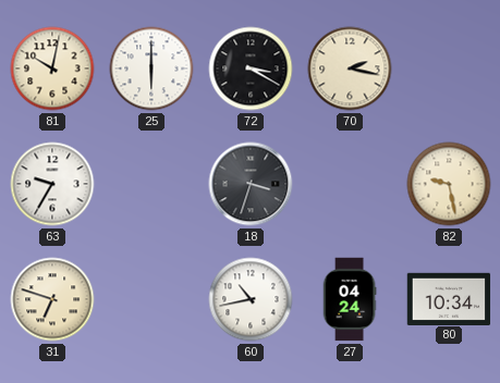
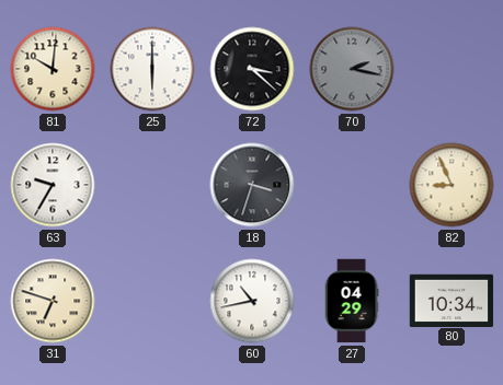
81: 10:02 -> 10:01 (53, 69)
72: 3:20 -> 3:22 (252, 69)
70 dial: cream -> grey (352, 69)
82: 9:28 -> 8:56 (451, 185)
27: 04:24 -> 04:29 (352, 301)
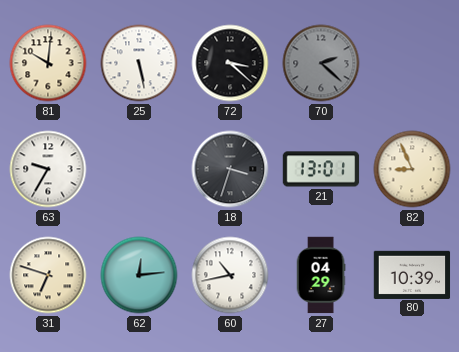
25: 6:00 -> 5:28 (139, 63)
70: 2:17 -> 2:22 (321, 63)
21: none -> 13:01 (321, 169)
62: none -> 12:14 (139, 275)
80: 10:34 -> 10:39 (412, 274)
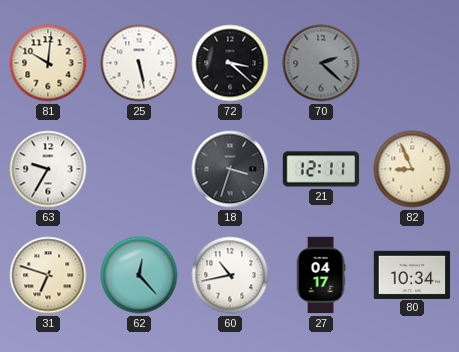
21: 13:01 -> 12:11 (321, 169)
62: 12:14 -> 12:23 (139, 275)
27: 04:29 -> 04:17 (321, 275)
80: 10:39 -> 10:34 (412, 274)
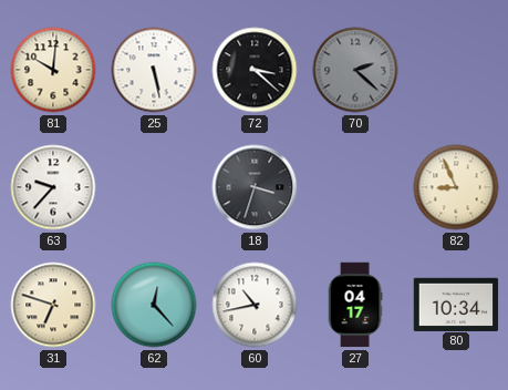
63: 9:35 -> 9:37 (53, 187)
21: 12:11 -> none (321, 169)
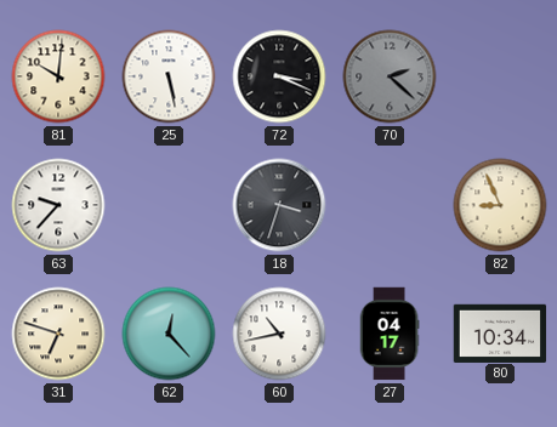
72: 3:22 -> 3:19 (279, 76)
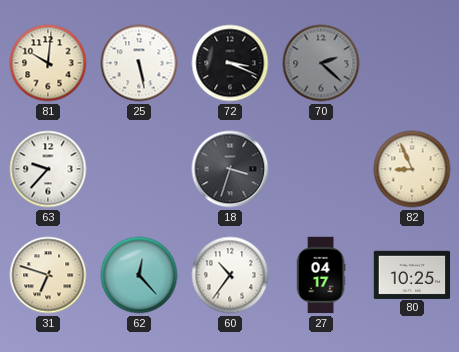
60: 10:43 -> 10:36 (230, 275)
80: 10:34 -> 10:25 (412, 274)
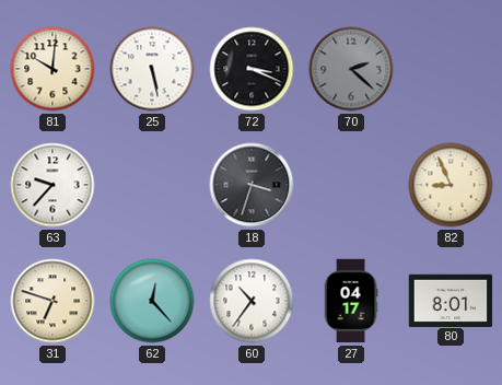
80: 10:25 -> 8:01 (451, 300)
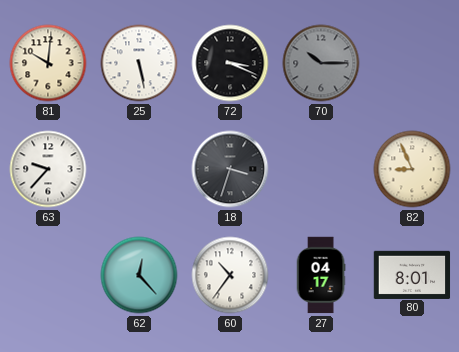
70: 2:22 -> 10:15 (321, 63)
31: 6:48 -> none (52, 301)
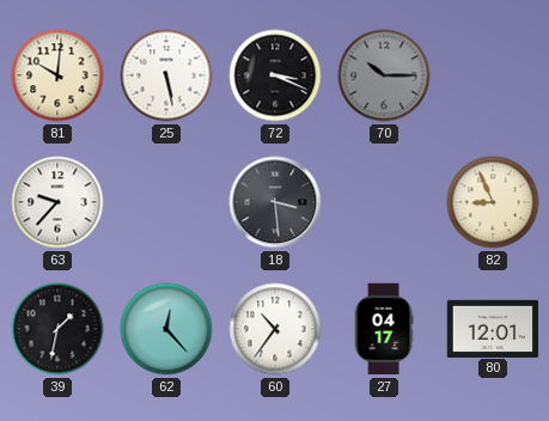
18: 3:33 -> 3:29 (275, 202)
39: none -> 1:32 (57, 329)
80: 8:01 -> 12:01 (493, 328)
